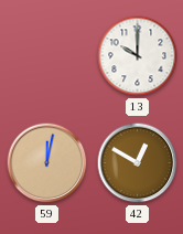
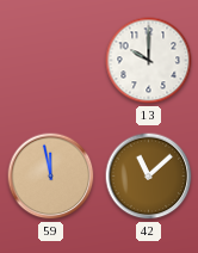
59: 12:02 -> 11:58 (51, 177)
42: 12:50 -> 11:08 (149, 177)
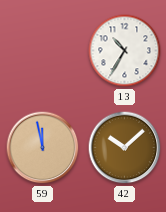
13: 10:00 -> 10:35 (125, 51)
42: 11:08 -> 10:08 (125, 148)
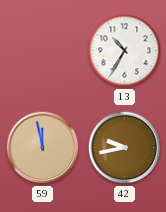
42: 10:08 -> 9:43 (125, 148)
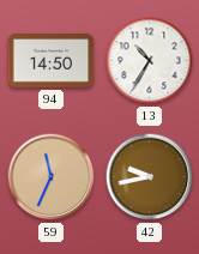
94: none -> 14:50 (52, 61)
59: 11:58 -> 11:34 (52, 177)
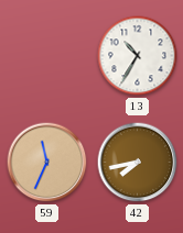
94: 14:50 -> none (52, 61)
42: 9:43 -> 7:43 (138, 163)
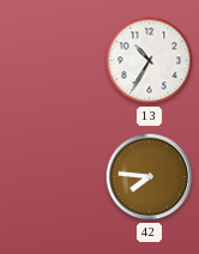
59: 11:34 -> none (47, 163)
42: 7:43 -> 7:46 (150, 177)
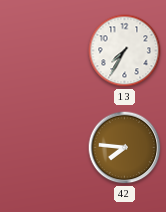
13: 10:35 -> 7:35 (125, 51)
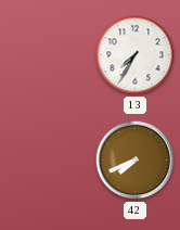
42: 7:46 -> 7:41 (136, 161)
